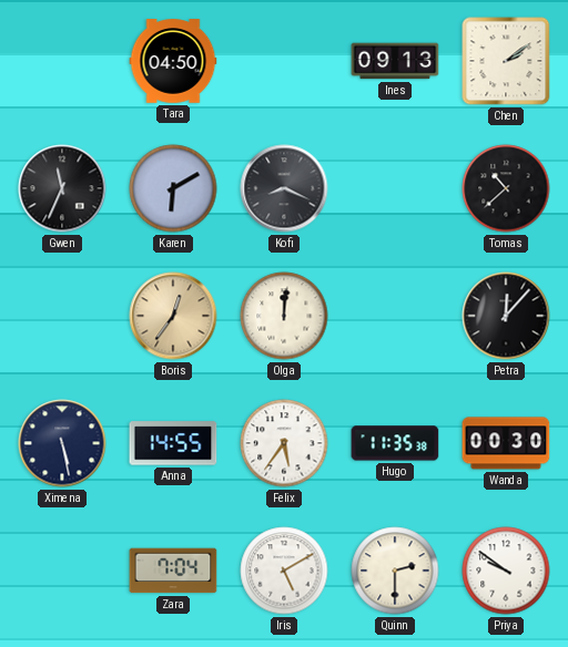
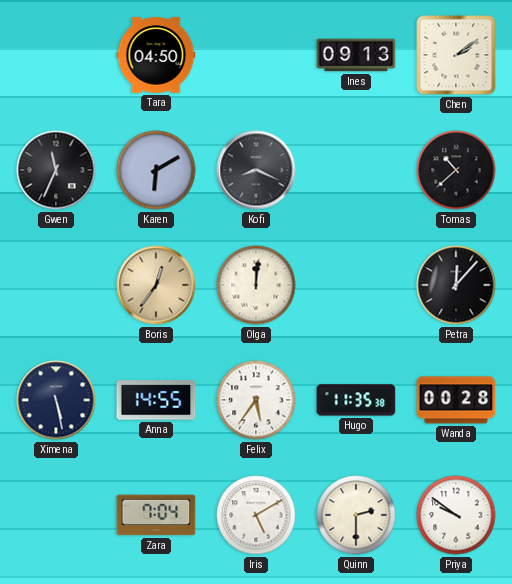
Wanda: 00:30 -> 00:28 (456, 400)
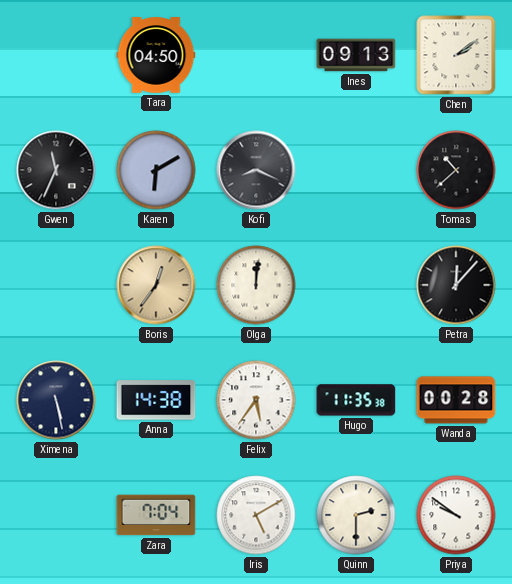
Anna: 14:55 -> 14:38 (156, 400)
